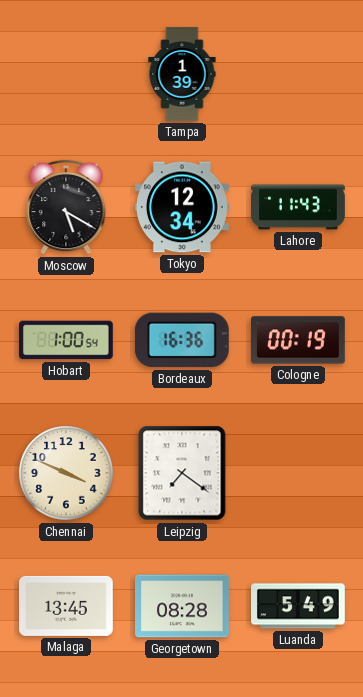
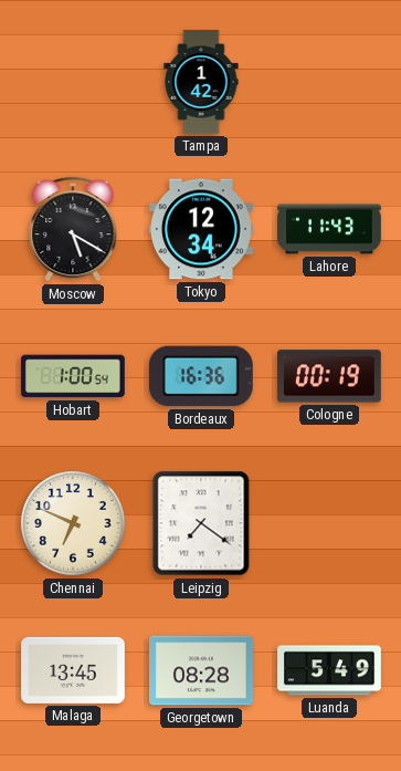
Tampa: 1:39 -> 1:42 (201, 82)
Chennai: 3:49 -> 6:49 (73, 523)
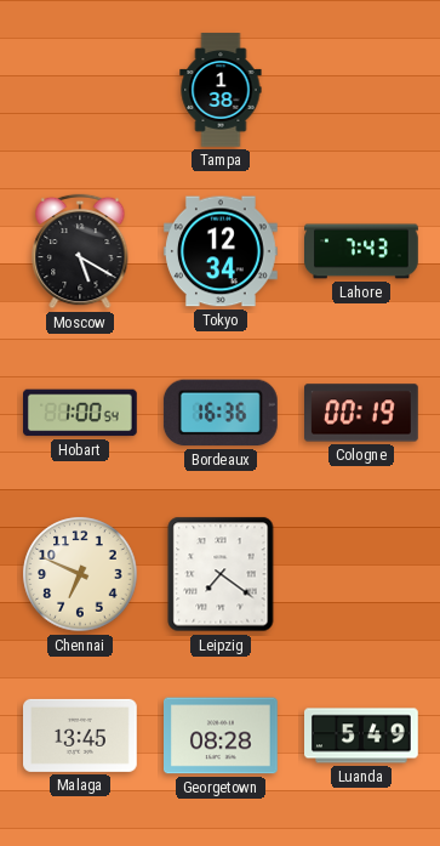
Tampa: 1:42 -> 1:38 (221, 90)
Lahore: 11:43 -> 7:43 (362, 251)
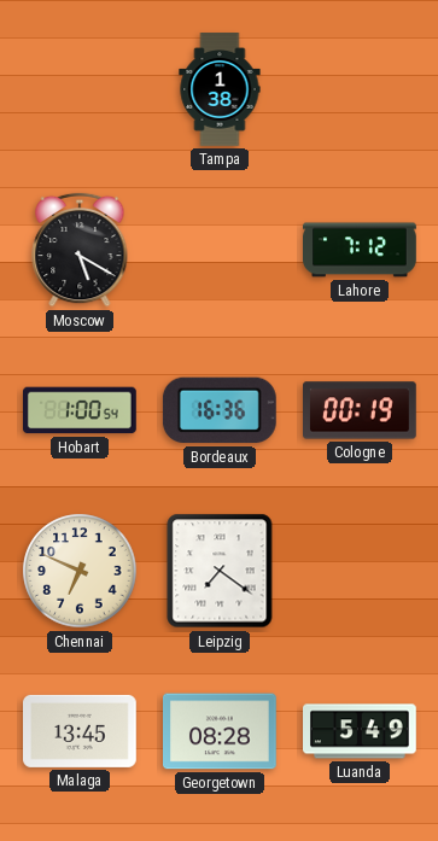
Tokyo: 12:34 -> none (222, 251)
Lahore: 7:43 -> 7:12 (361, 250)
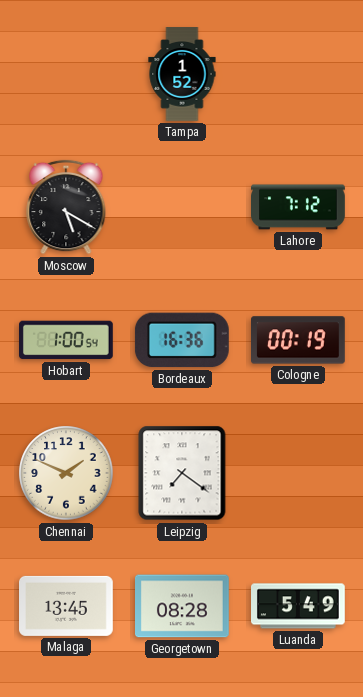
Tampa: 1:38 -> 1:52 (182, 74)
Chennai: 6:49 -> 1:49 (66, 473)
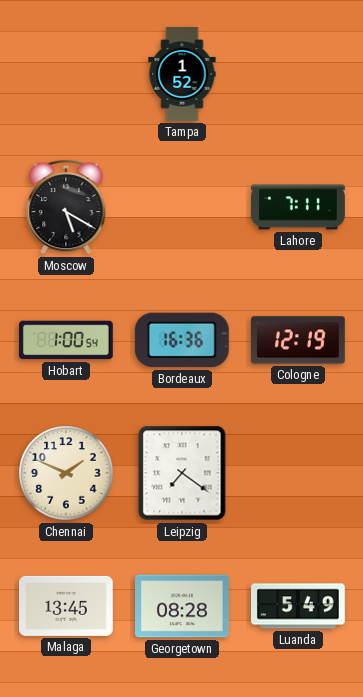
Lahore: 7:12 -> 7:11 (299, 207)
Cologne: 00:19 -> 12:19 (299, 340)
